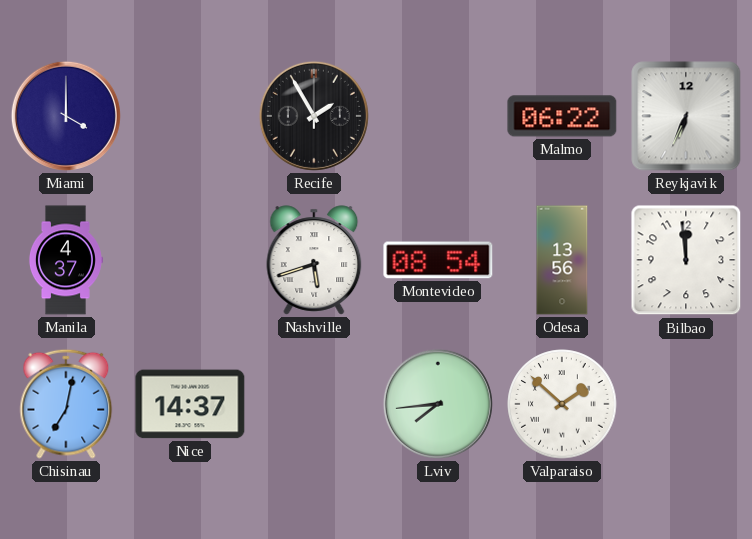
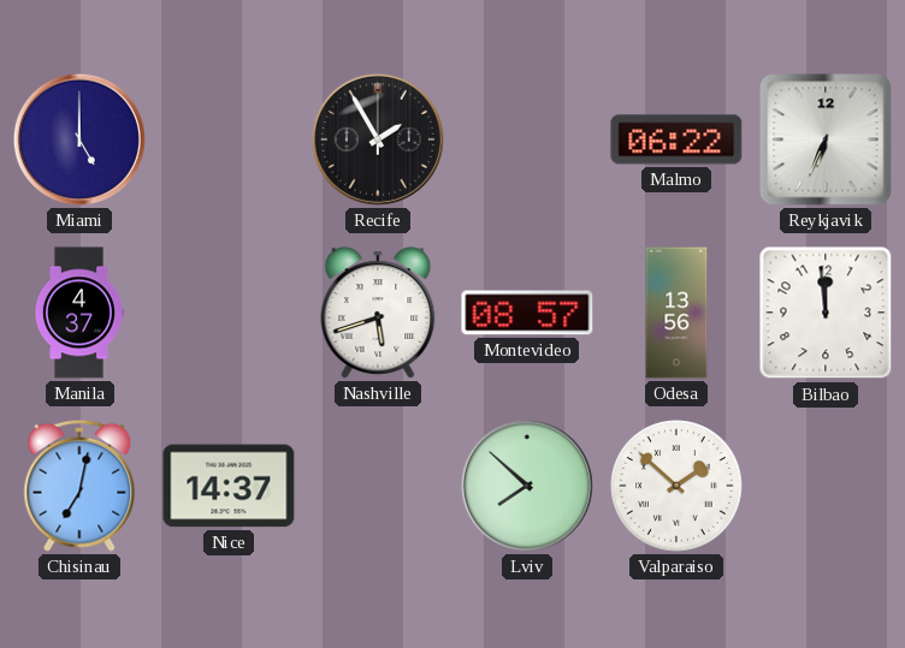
Miami: 4:00 -> 5:00 (79, 139)
Montevideo: 08:54 -> 08:57 (527, 313)
Lviv: 7:44 -> 7:52 (527, 486)
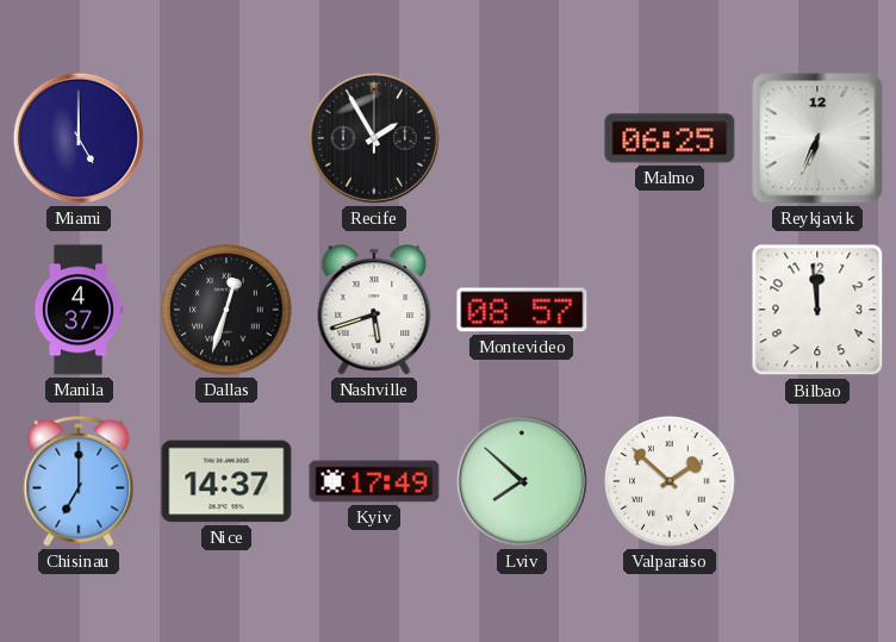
Malmo: 06:22 -> 06:25 (670, 138)
Dallas: none -> 12:33 (226, 310)
Odesa: 13:56 -> none (676, 313)
Chisinau: 7:02 -> 7:00 (79, 481)
Kyiv: none -> 17:49 (374, 481)
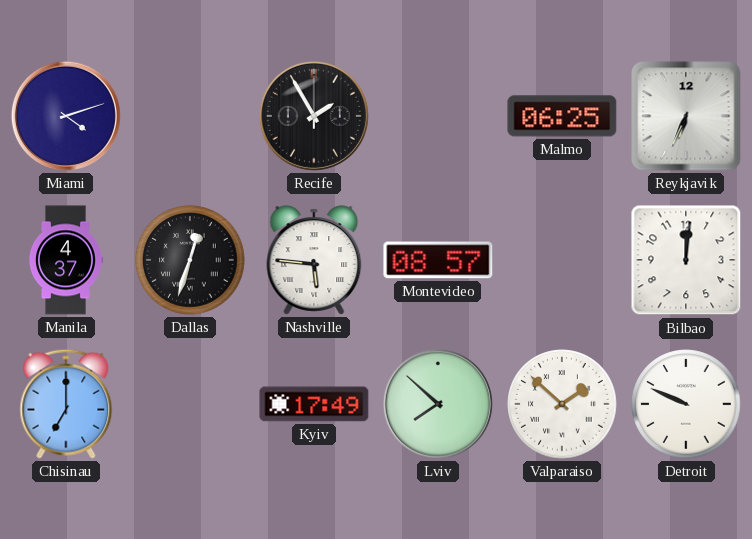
Miami: 5:00 -> 4:12 (66, 116)
Nashville: 5:42 -> 5:46 (314, 260)
Bilbao: 11:59 -> 12:01 (686, 260)
Nice: 14:37 -> none (226, 481)
Detroit: none -> 9:49 (686, 404)
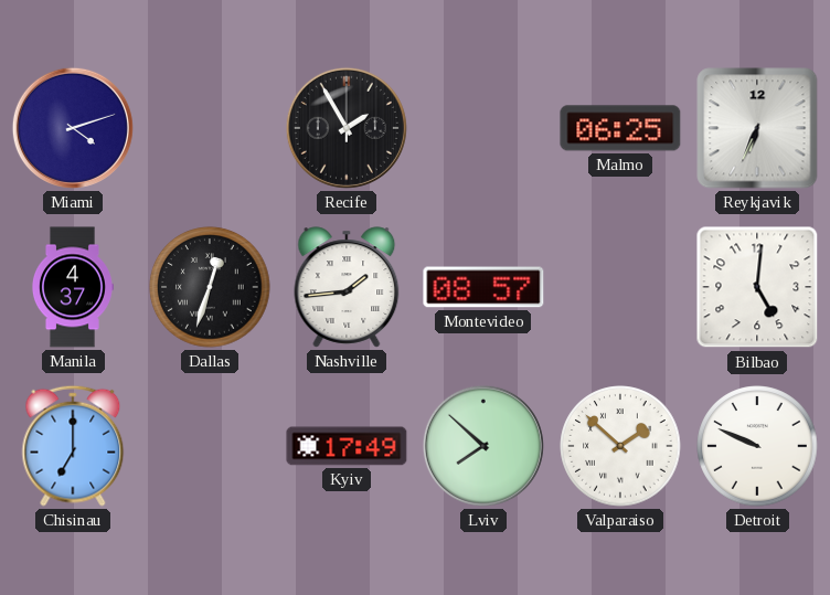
Nashville: 5:46 -> 1:44 (347, 287)
Bilbao: 12:01 -> 5:01 (757, 287)
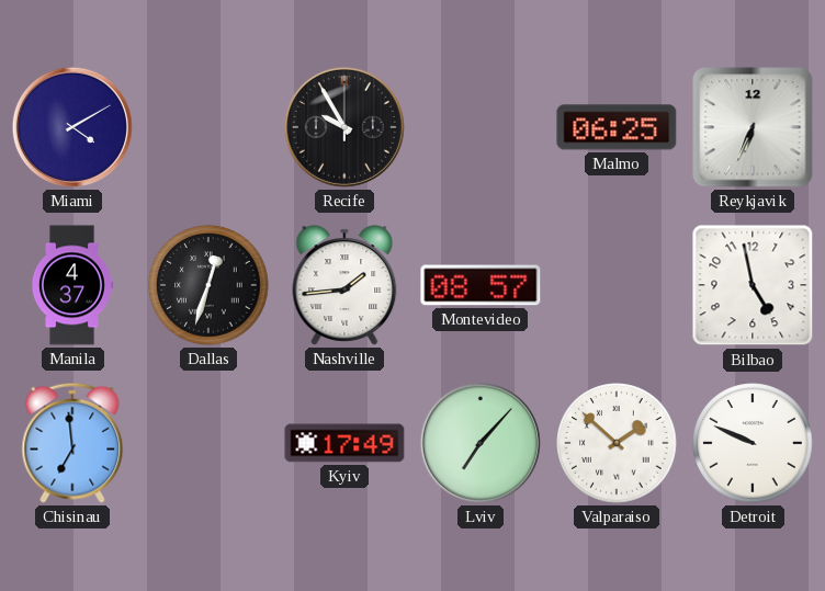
Miami: 4:12 -> 4:10 (72, 127)
Recife: 1:55 -> 9:55 (344, 127)
Bilbao: 5:01 -> 4:58 (753, 285)
Chisinau: 7:00 -> 6:59 (72, 443)
Lviv: 7:52 -> 7:07 (481, 443)
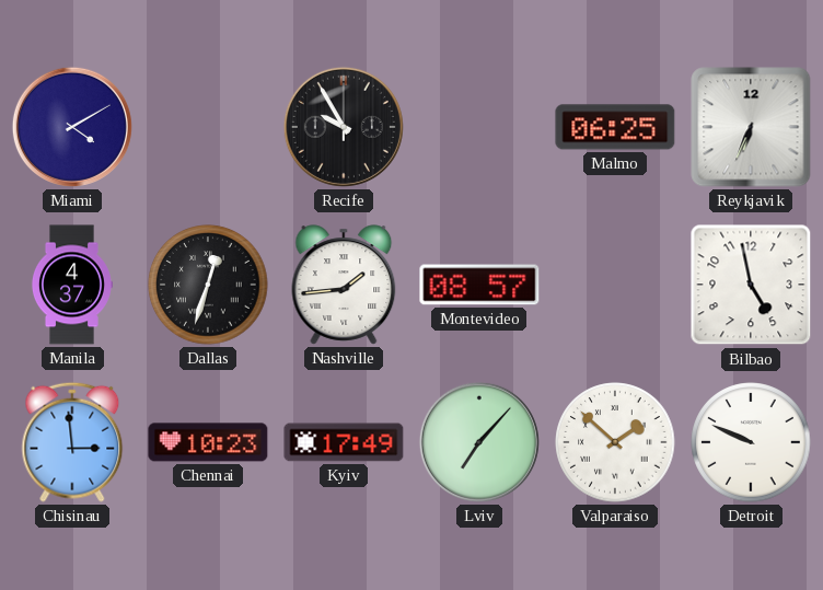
Chisinau: 6:59 -> 2:59 (72, 442)
Chennai: none -> 10:23 (208, 442)
